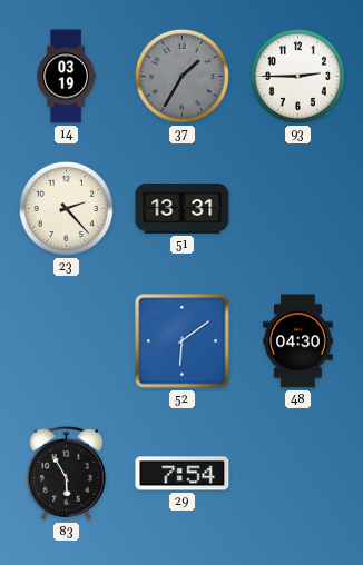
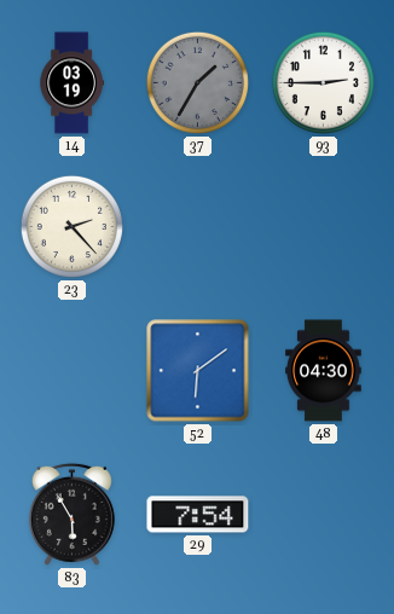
51: 13:31 -> none (183, 208)
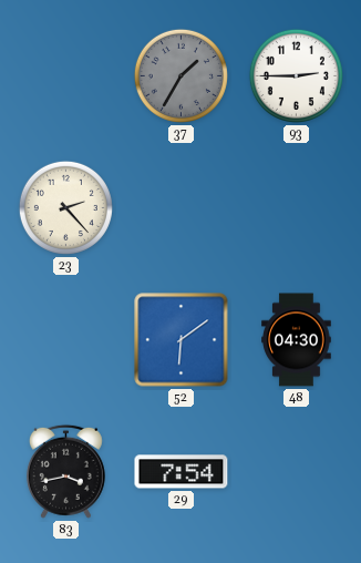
14: 03:19 -> none (71, 83)
83: 5:55 -> 3:43 (65, 471)
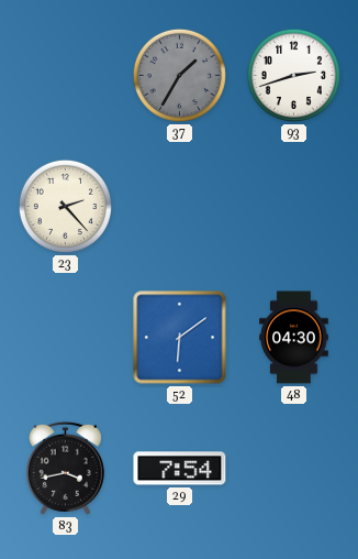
93: 2:45 -> 2:42 (293, 75)
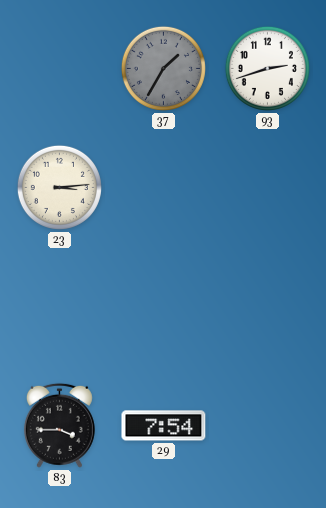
23: 2:23 -> 3:14 (59, 187)
52: 6:09 -> none (180, 338)
48: 04:30 -> none (294, 338)
83: 3:43 -> 3:45 (59, 425)
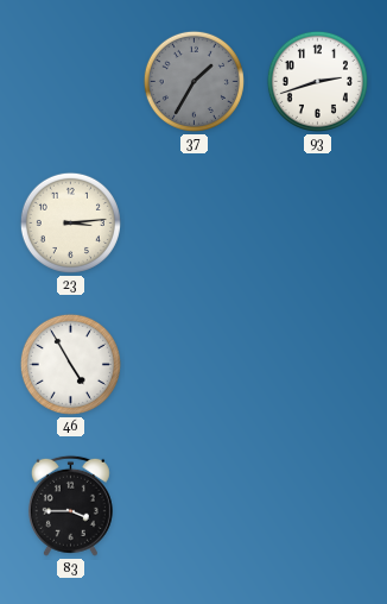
46: none -> 4:55 (70, 364)
29: 7:54 -> none (164, 426)
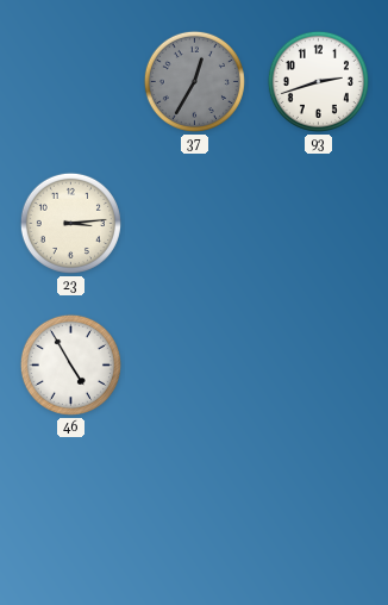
37: 1:35 -> 12:35 (194, 81)
83: 3:45 -> none (70, 505)
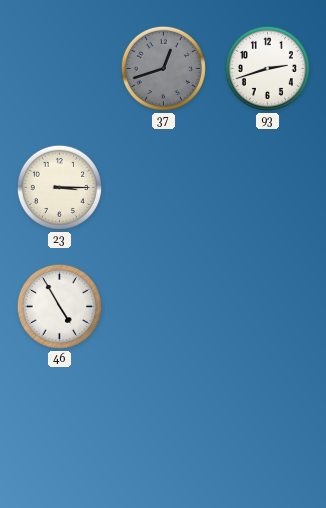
37: 12:35 -> 12:42 (163, 68)
23: 3:14 -> 3:15 (59, 187)
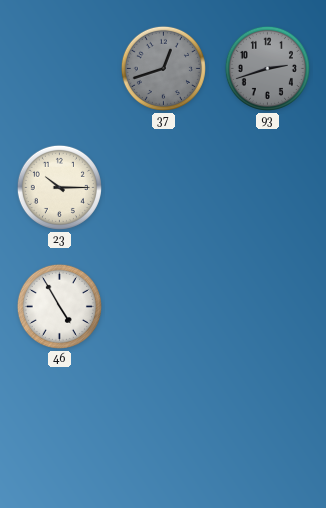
93 dial: white -> grey (267, 68)
23: 3:15 -> 10:15 (59, 187)
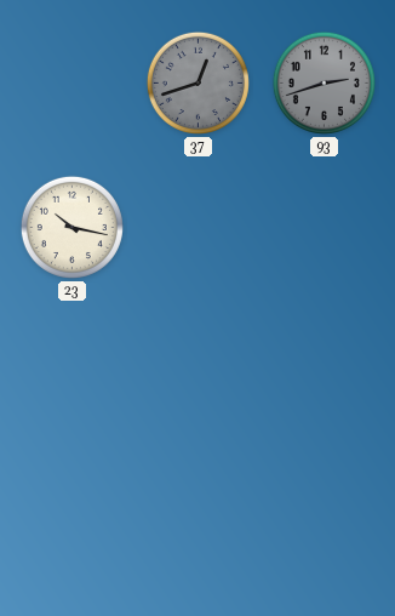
23: 10:15 -> 10:17 (71, 227)
46: 4:55 -> none (59, 306)
